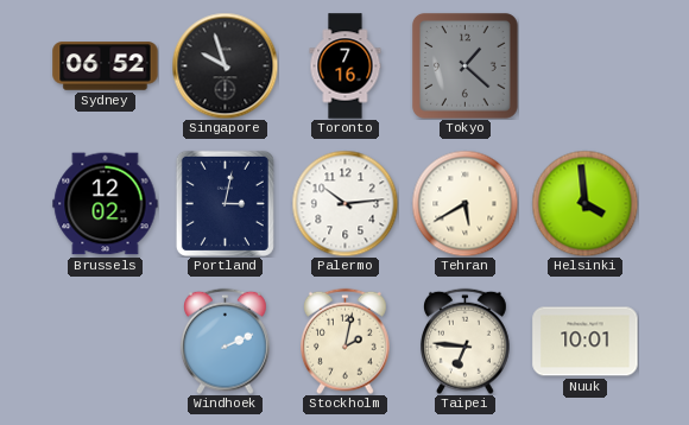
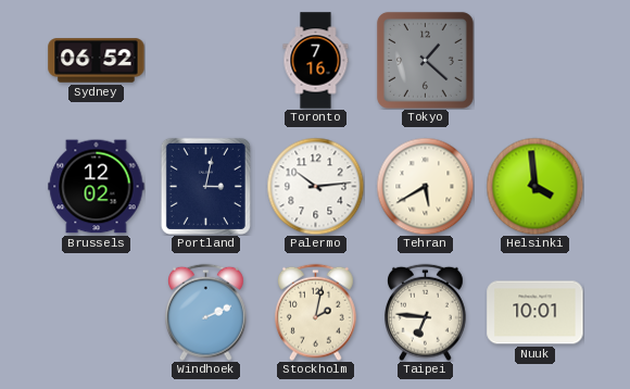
Singapore: 9:57 -> none (225, 65)
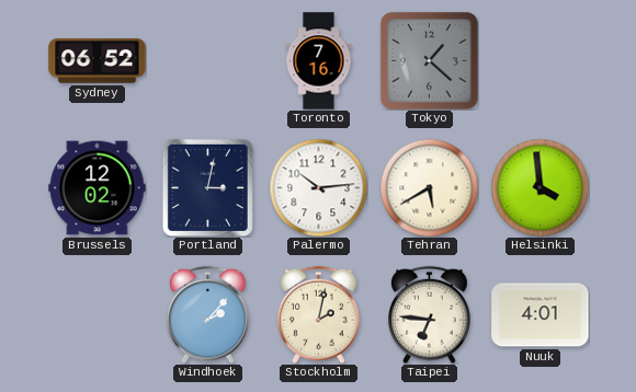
Windhoek: 2:11 -> 2:07 (208, 314)
Nuuk: 10:01 -> 4:01 (541, 315)
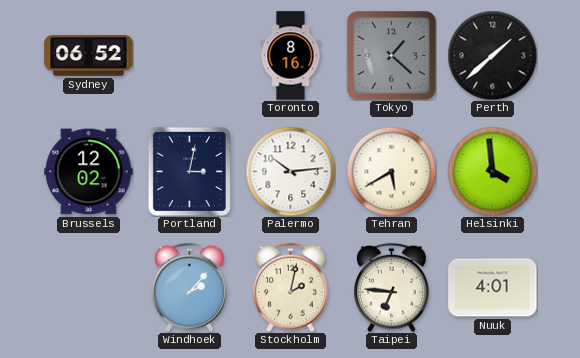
Toronto: 7:16 -> 8:16 (291, 56)
Perth: none -> 1:38 (492, 55)
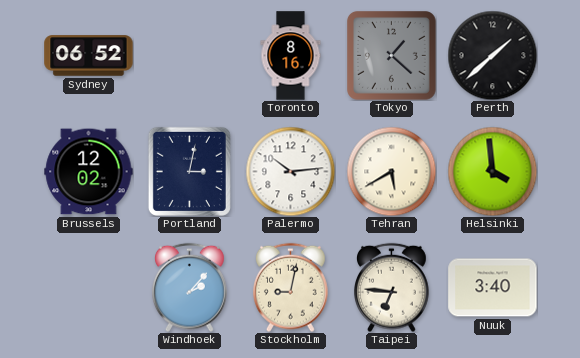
Stockholm: 2:02 -> 9:02 (291, 287)
Nuuk: 4:01 -> 3:40 (493, 288)
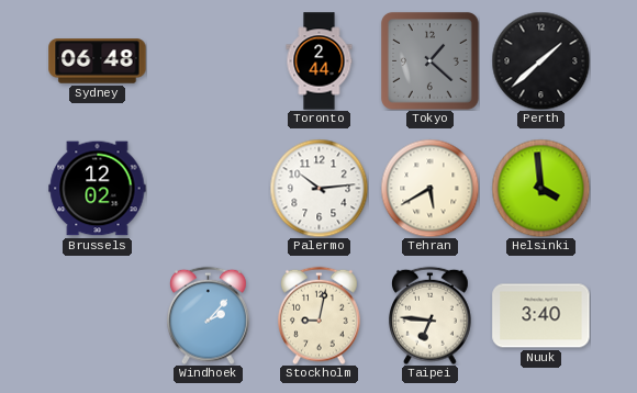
Sydney: 06:52 -> 06:48 (98, 61)
Toronto: 8:16 -> 2:44 (320, 61)
Portland: 3:02 -> none (189, 171)
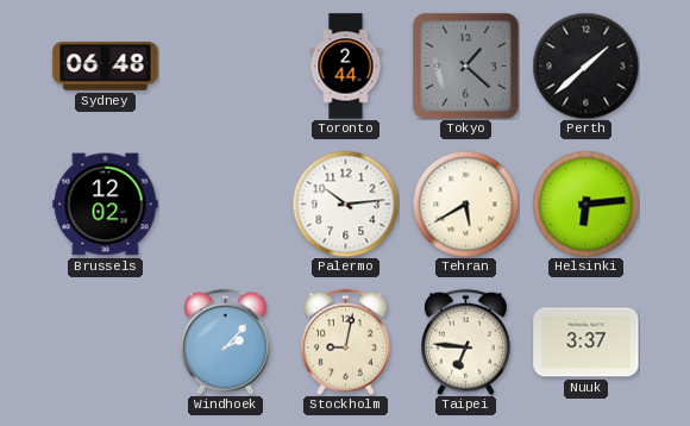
Helsinki: 3:59 -> 6:14 (585, 203)
Nuuk: 3:40 -> 3:37 (586, 343)
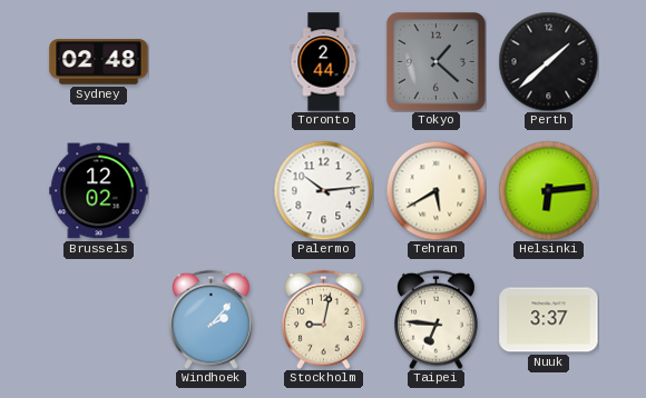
Sydney: 06:48 -> 02:48 (99, 62)
